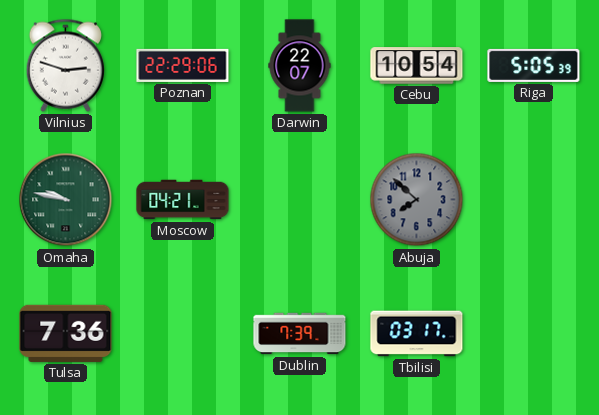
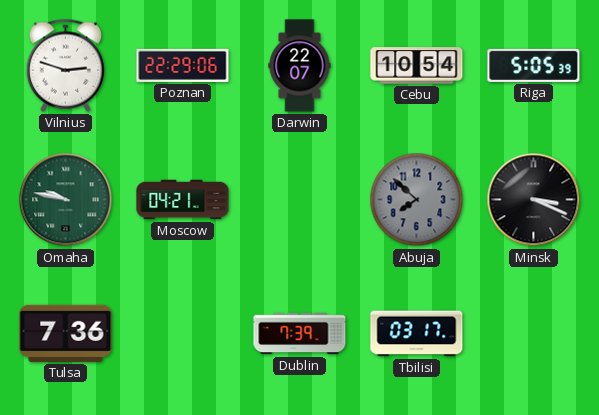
Minsk: none -> 3:19 (534, 200)
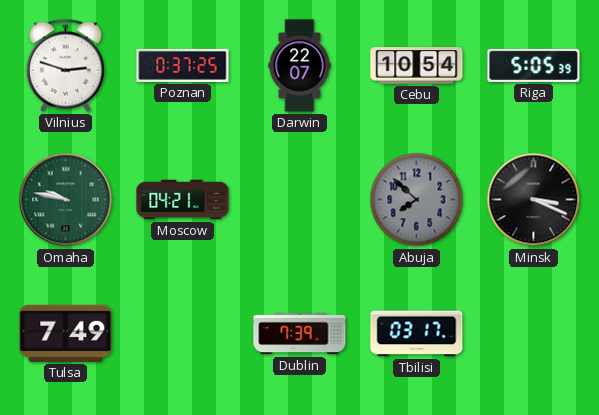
Poznan: 22:29 -> 0:37 (183, 65)
Tulsa: 7:36 -> 7:49 (66, 333)
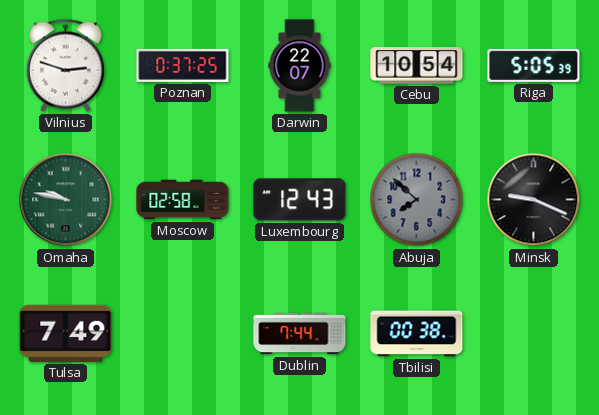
Moscow: 04:21 -> 02:58 (183, 200)
Luxembourg: none -> 12:43 (300, 200)
Minsk: 3:19 -> 9:19 (534, 200)
Dublin: 7:39 -> 7:44 (300, 334)
Tbilisi: 03:17 -> 00:38 (417, 334)
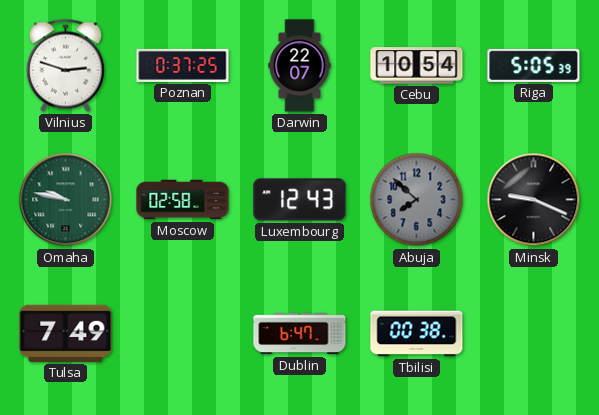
Dublin: 7:44 -> 6:47 (300, 334)
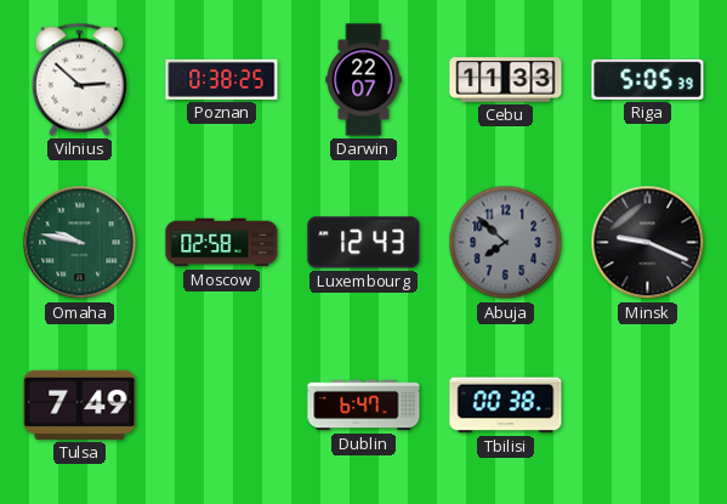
Vilnius: 2:48 -> 2:52 (79, 79)
Poznan: 0:37 -> 0:38 (222, 79)
Cebu: 10:54 -> 11:33 (506, 80)
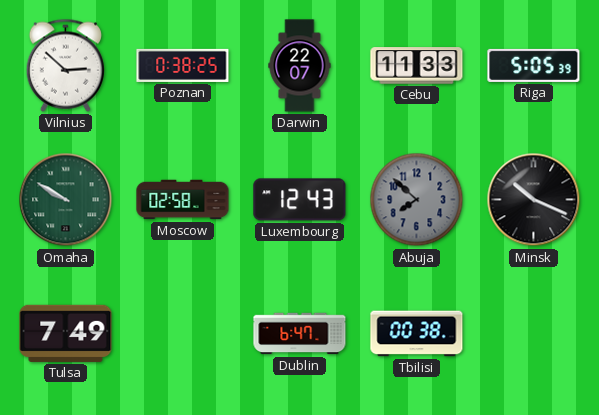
Omaha: 9:47 -> 9:50 (66, 200)
Minsk: 9:19 -> 10:19 (534, 200)
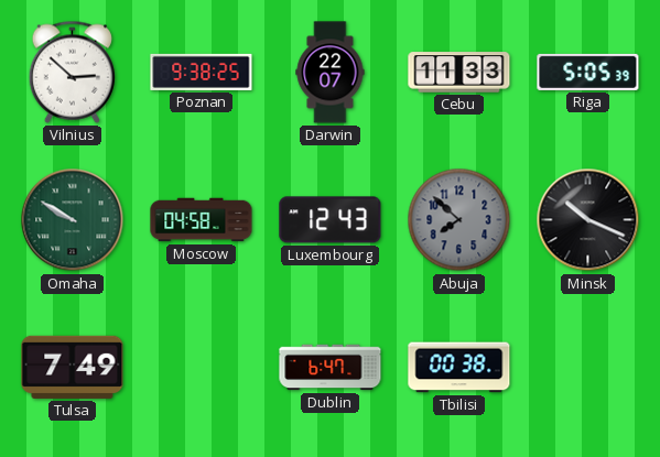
Poznan: 0:38 -> 9:38 (202, 72)
Moscow: 02:58 -> 04:58 (202, 220)
